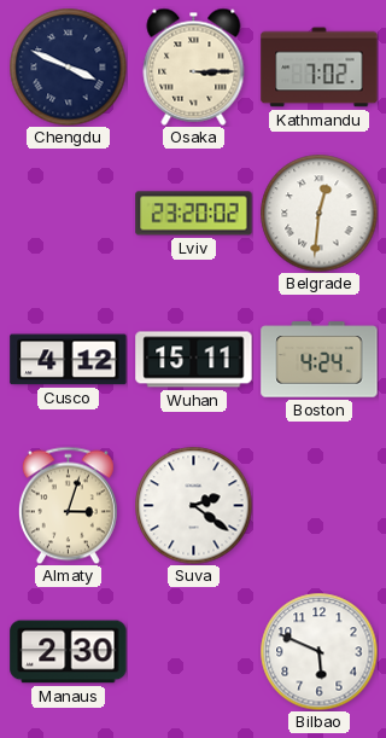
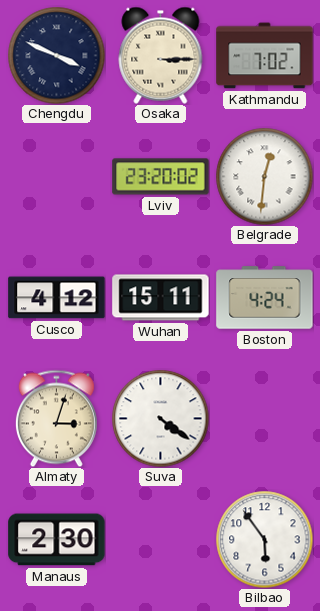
Suva: 2:21 -> 4:21 (160, 418)
Bilbao: 5:49 -> 5:54 (264, 539)
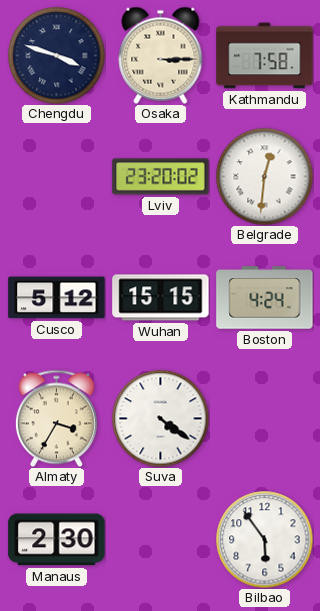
Chengdu: 3:49 -> 3:48 (56, 55)
Kathmandu: 7:02 -> 7:58 (265, 56)
Cusco: 4:12 -> 5:12 (57, 298)
Wuhan: 15:11 -> 15:15 (161, 298)
Almaty: 3:03 -> 3:35 (56, 418)
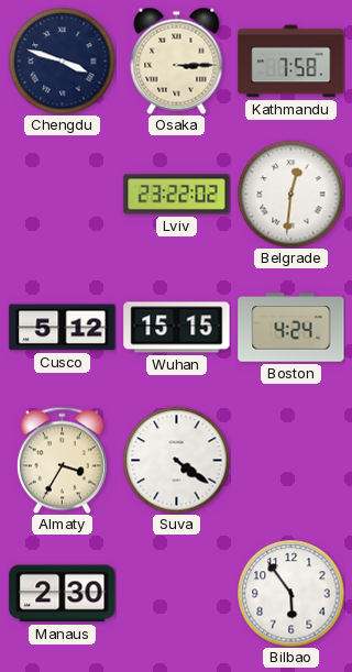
Lviv: 23:20 -> 23:22 (177, 195)
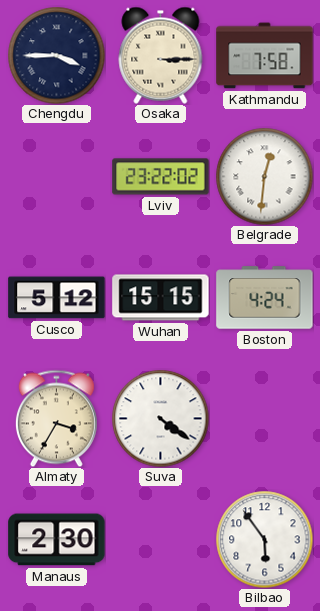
Chengdu: 3:48 -> 3:45 (56, 55)
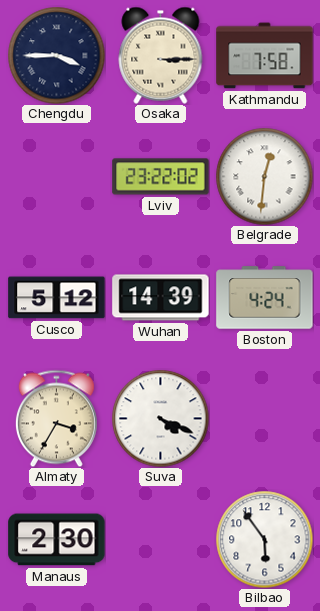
Wuhan: 15:15 -> 14:39 (161, 298)
Suva: 4:21 -> 4:19 (160, 418)
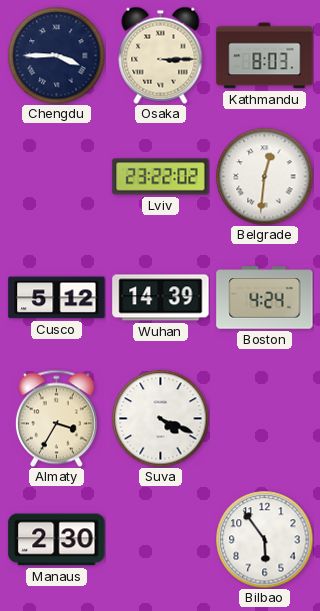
Kathmandu: 7:58 -> 8:03 (265, 56)
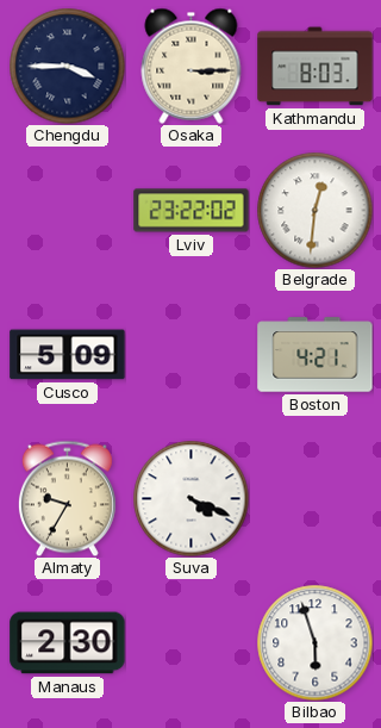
Cusco: 5:12 -> 5:09 (68, 355)
Wuhan: 14:39 -> none (161, 298)
Boston: 4:24 -> 4:21 (316, 355)
Almaty: 3:35 -> 9:35 (67, 498)
Bilbao: 5:54 -> 5:57 (314, 642)
